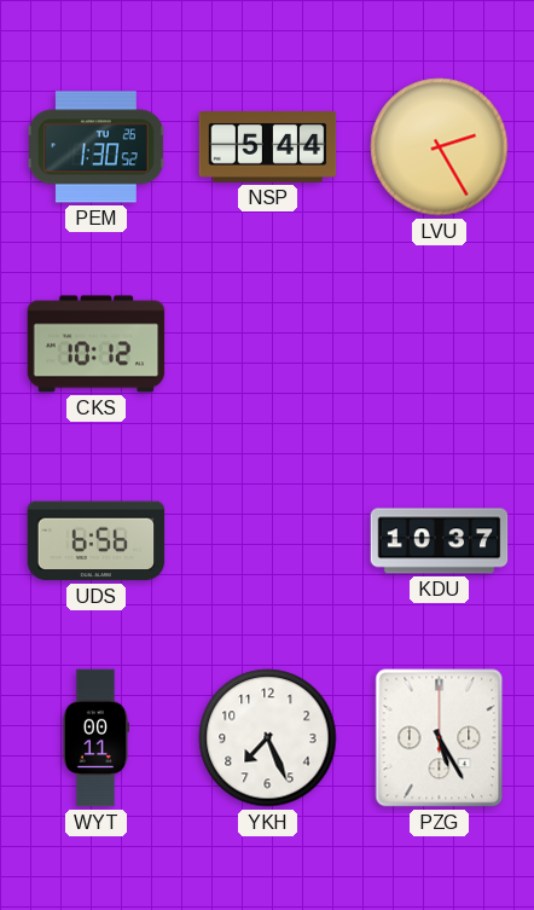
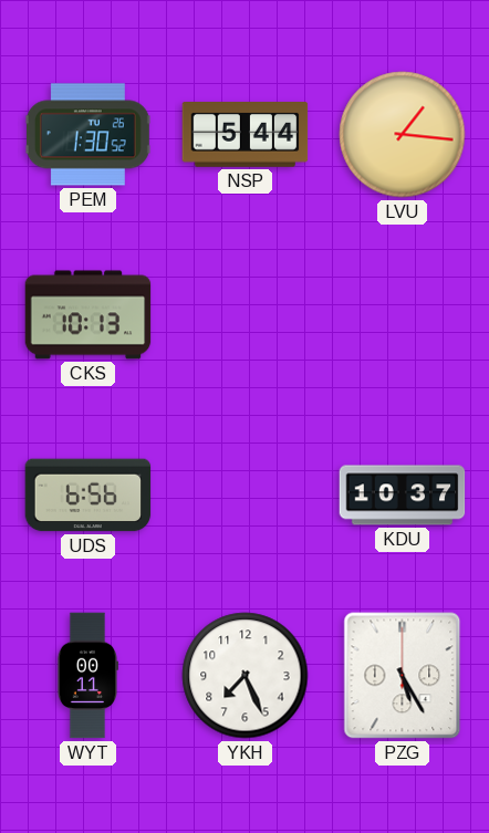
LVU: 2:25 -> 1:16 (403, 135)
CKS: 10:12 -> 10:13 (89, 315)
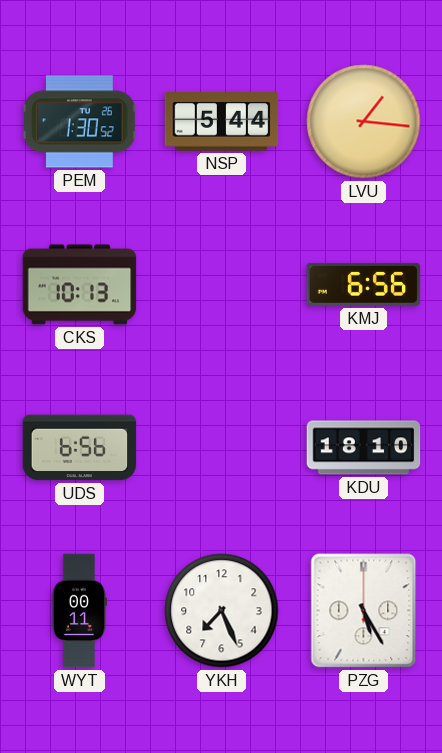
KMJ: none -> 6:56 (364, 284)
KDU: 10:37 -> 18:10 (364, 448)
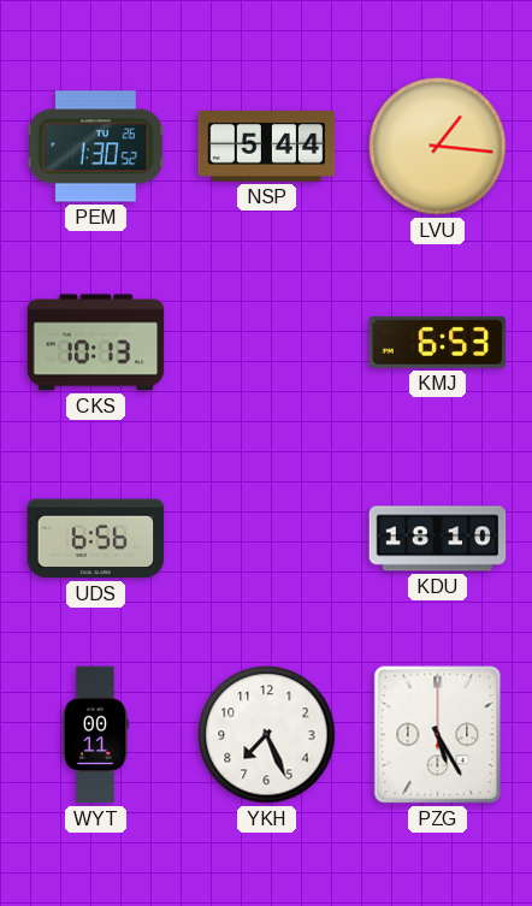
KMJ: 6:56 -> 6:53 (438, 342)
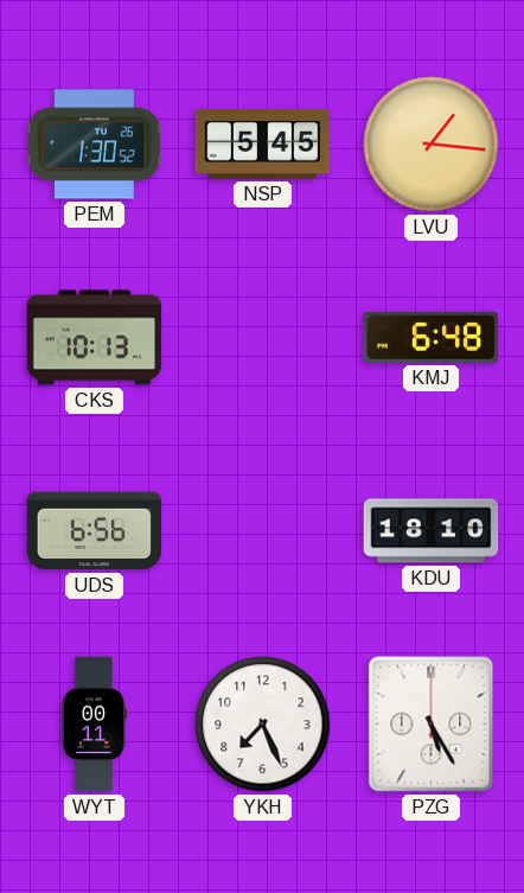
NSP: 5:44 -> 5:45 (263, 145)
KMJ: 6:53 -> 6:48 (432, 337)
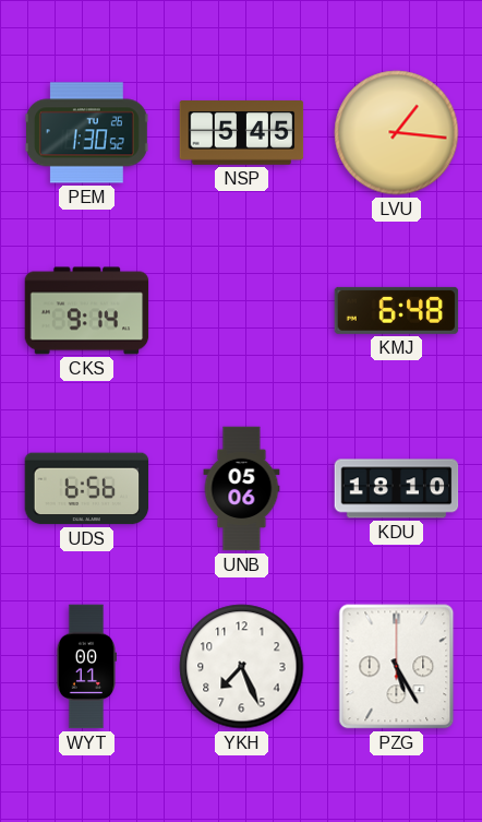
CKS: 10:13 -> 9:14 (87, 311)
UNB: none -> 05:06 (242, 489)
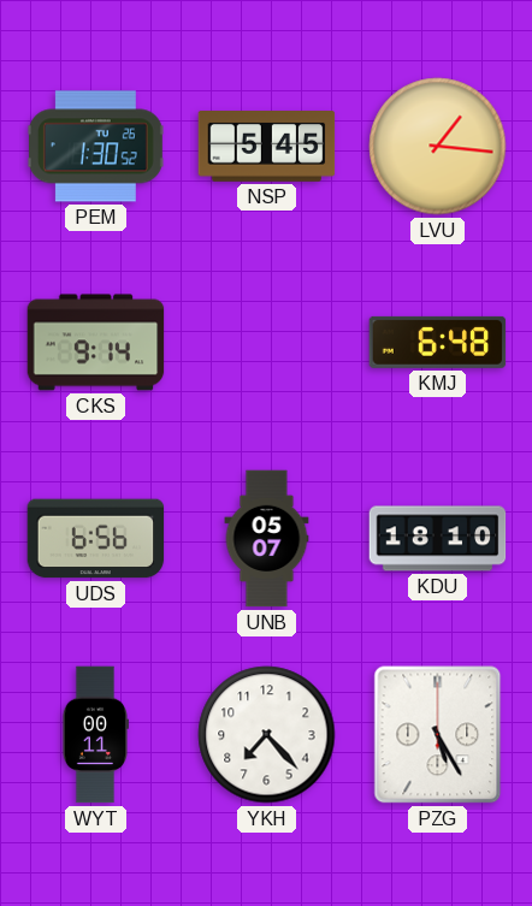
UNB: 05:06 -> 05:07 (267, 539)
YKH: 7:26 -> 7:23 (267, 735)
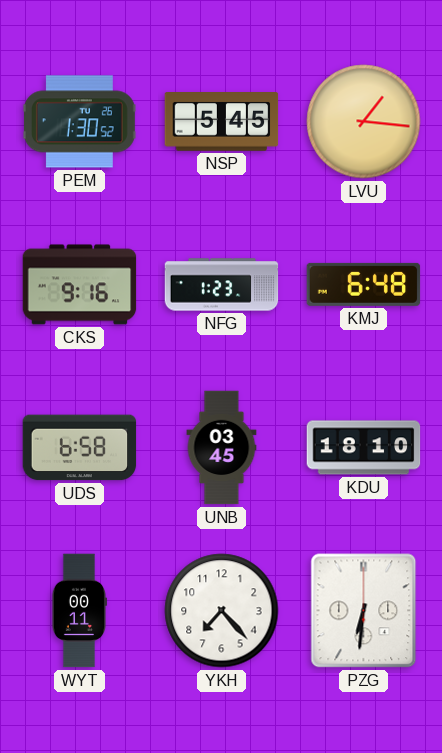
CKS: 9:14 -> 9:16 (80, 285)
NFG: none -> 1:23 (222, 285)
UDS: 6:56 -> 6:58 (80, 448)
UNB: 05:07 -> 03:45 (222, 448)
PZG: 5:25 -> 6:31 (364, 611)
